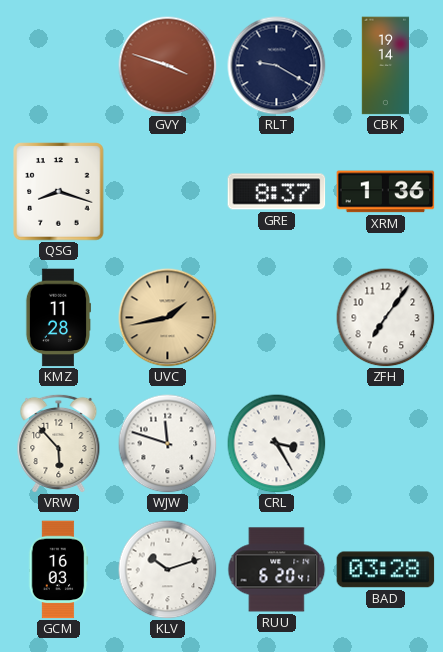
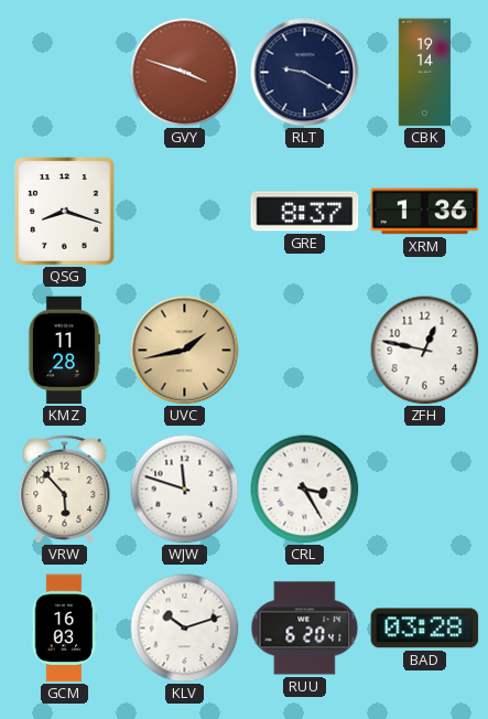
ZFH: 7:06 -> 12:47 (425, 351)
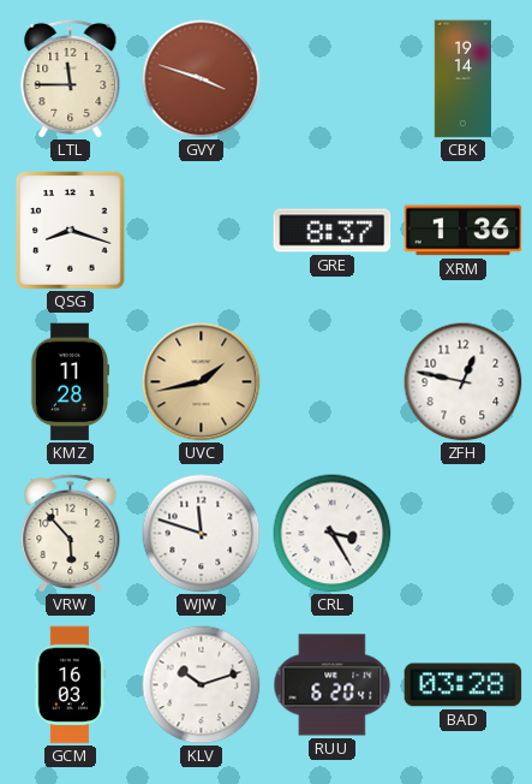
LTL: none -> 11:45 (71, 78)
RLT: 9:20 -> none (305, 73)
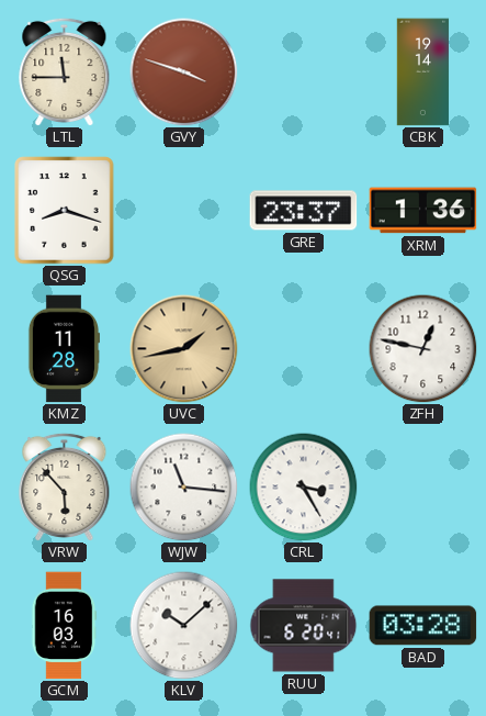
GRE: 8:37 -> 23:37 (304, 211)
WJW: 11:48 -> 11:16 (184, 488)
KLV: 10:12 -> 10:08 (184, 626)
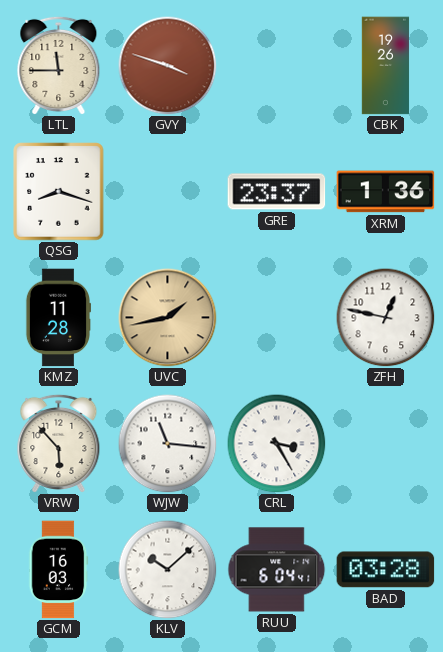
CBK: 19:14 -> 19:26 (386, 66)
RUU: 6:20 -> 6:04 (277, 570)
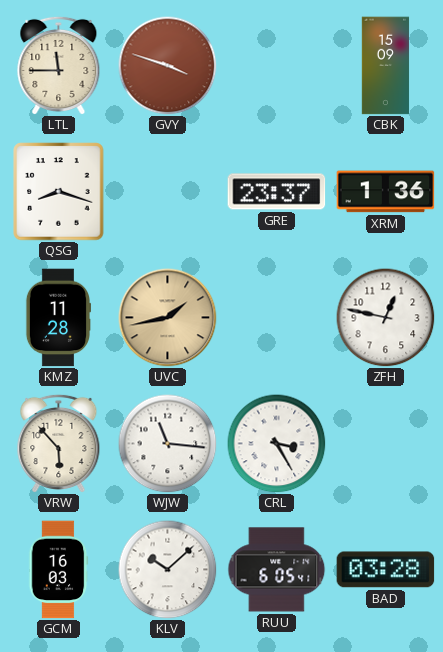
CBK: 19:26 -> 15:09 (386, 66)
RUU: 6:04 -> 6:05 (277, 570)
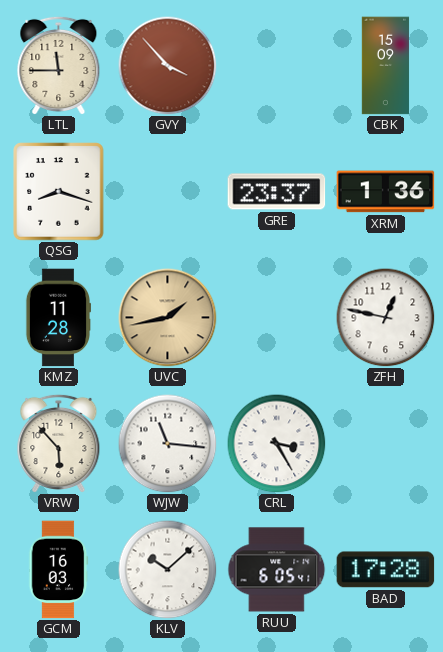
GVY: 3:48 -> 3:53 (168, 66)
BAD: 03:28 -> 17:28 (386, 570)
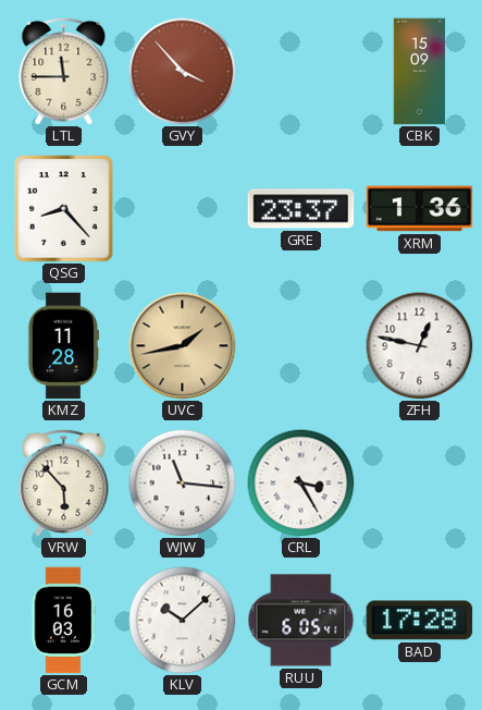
QSG: 8:18 -> 8:23 (64, 209)
